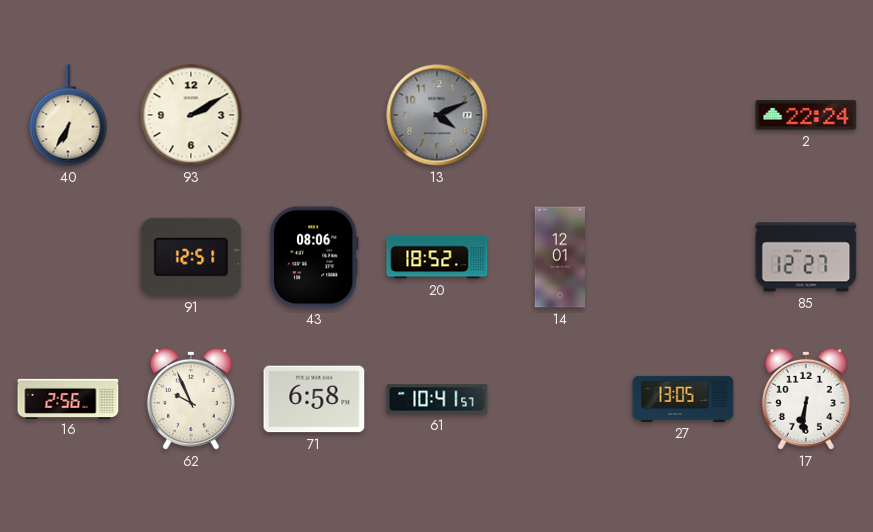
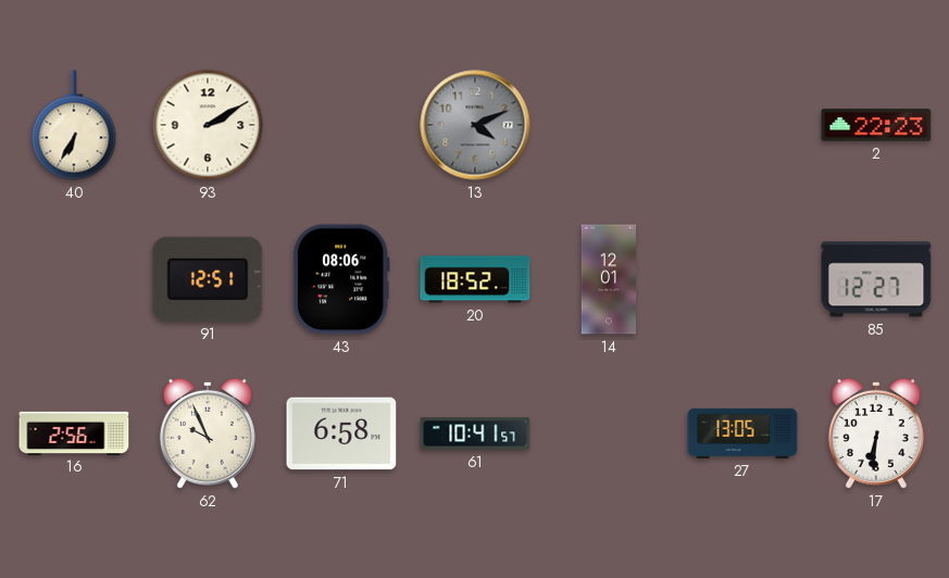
2: 22:24 -> 22:23 (876, 125)
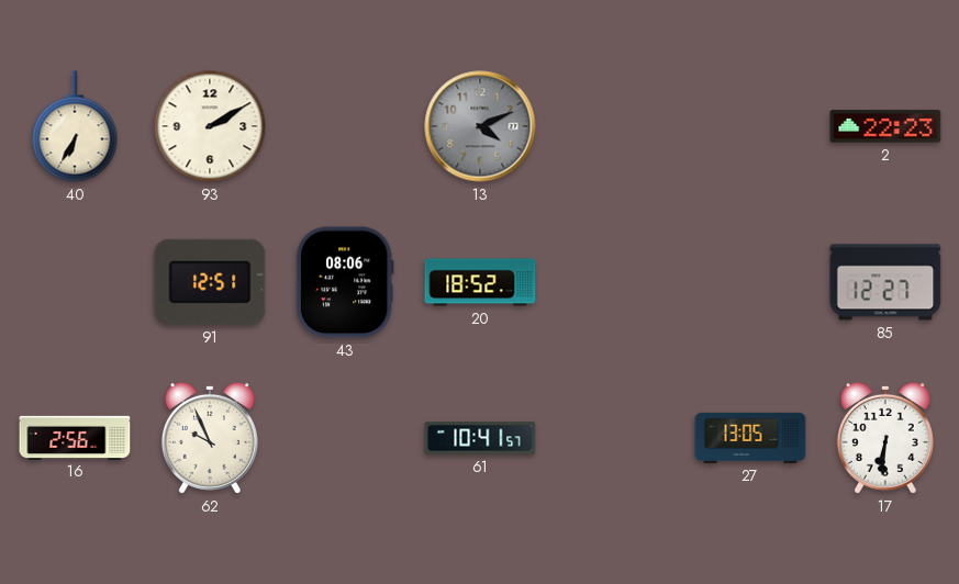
14: 12:01 -> none (609, 279)
71: 6:58 -> none (341, 434)
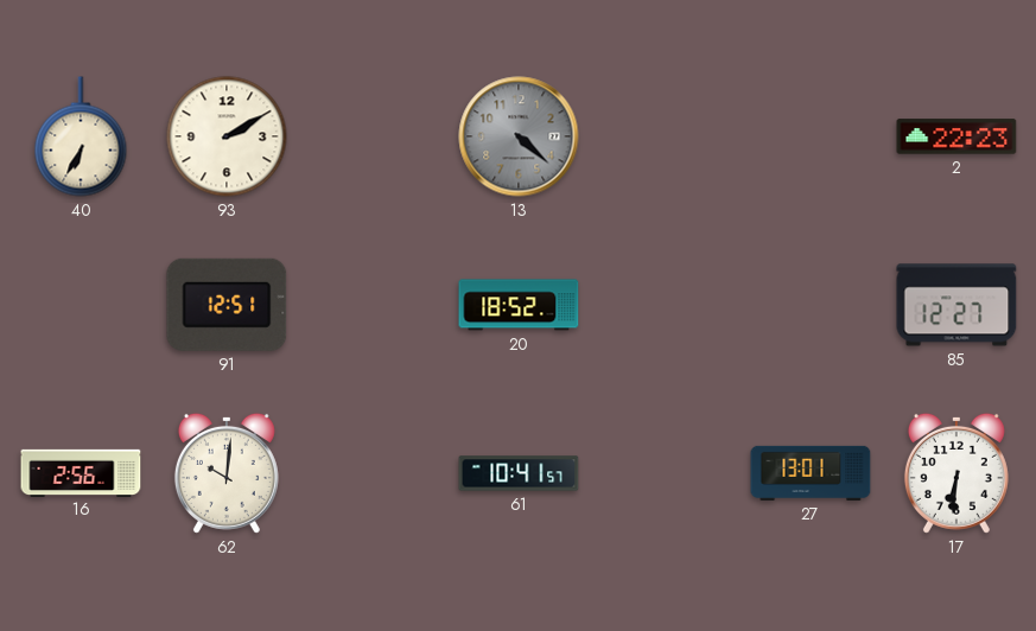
13: 4:11 -> 4:22 (519, 136)
43: 08:06 -> none (345, 282)
62: 9:56 -> 10:01 (227, 473)
27: 13:05 -> 13:01 (811, 473)
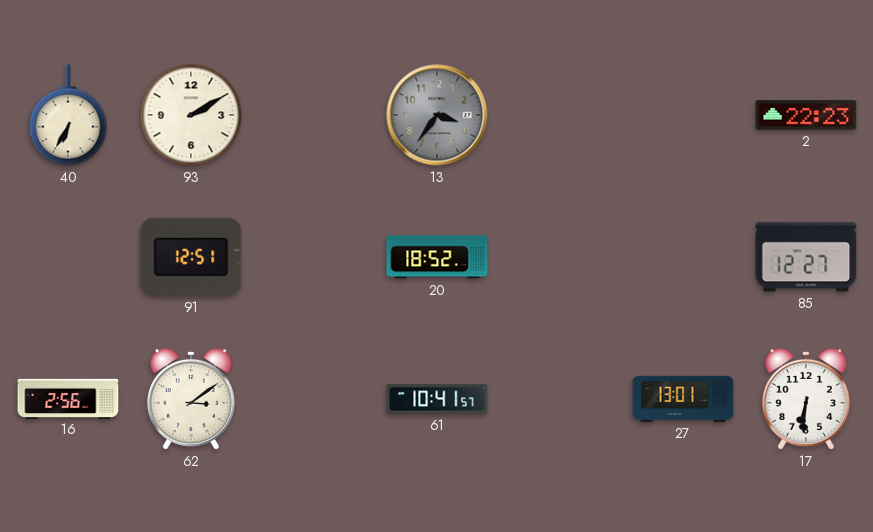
13: 4:22 -> 3:36 (437, 115)
62: 10:01 -> 3:09 (191, 399)
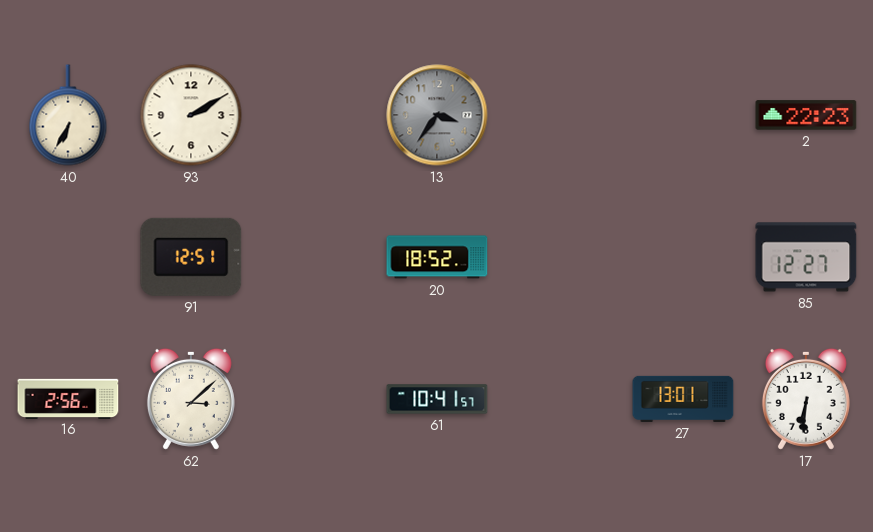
62: 3:09 -> 3:08 (191, 399)
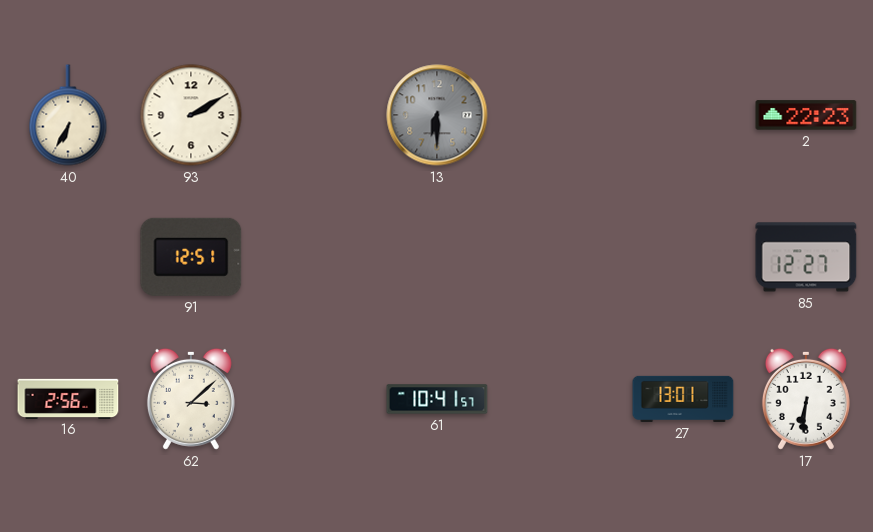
13: 3:36 -> 6:30 (437, 115)
20: 18:52 -> none (437, 257)
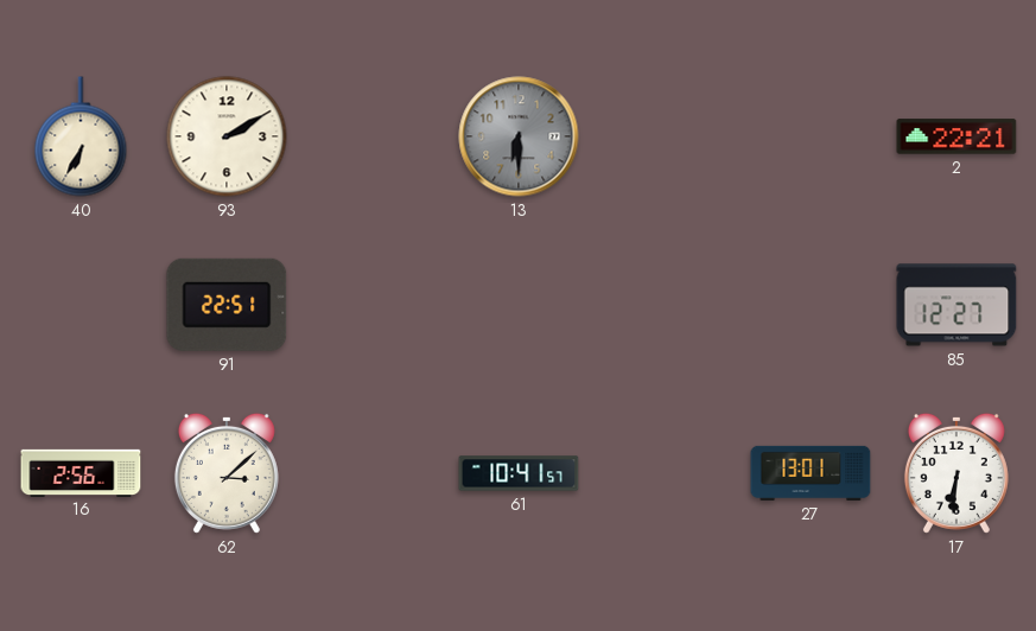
2: 22:23 -> 22:21 (956, 136)
91: 12:51 -> 22:51 (227, 305)
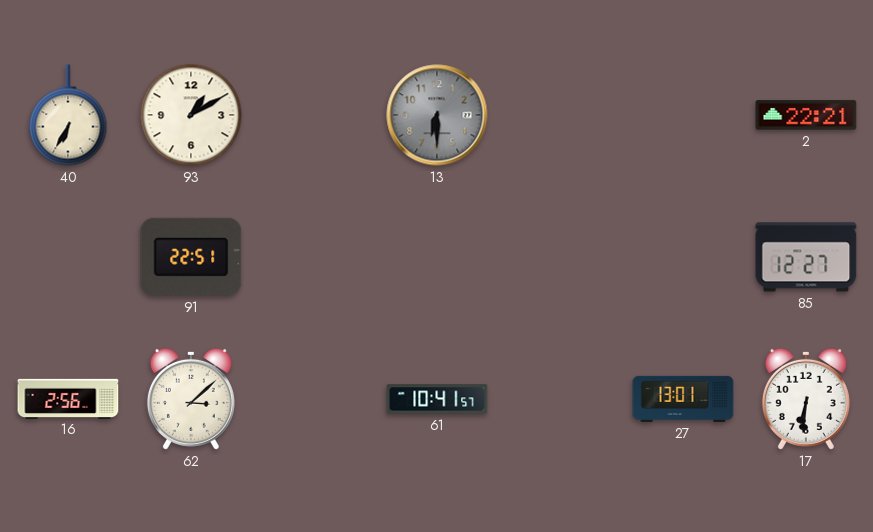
93: 2:10 -> 1:10 (191, 115)
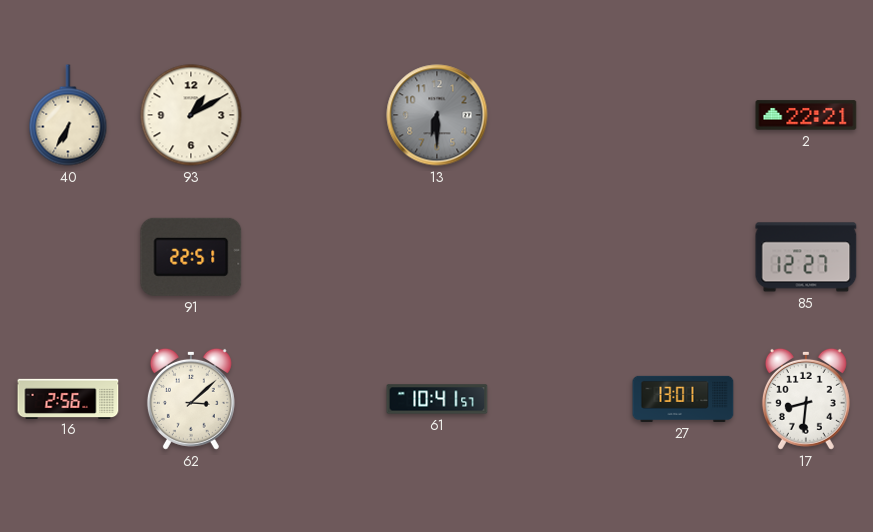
17: 6:31 -> 8:31 (806, 399)
